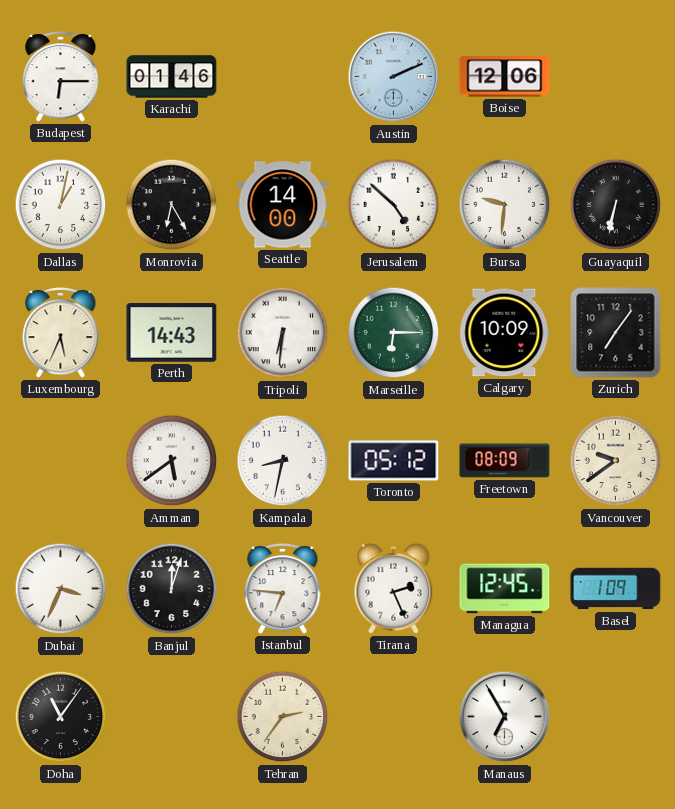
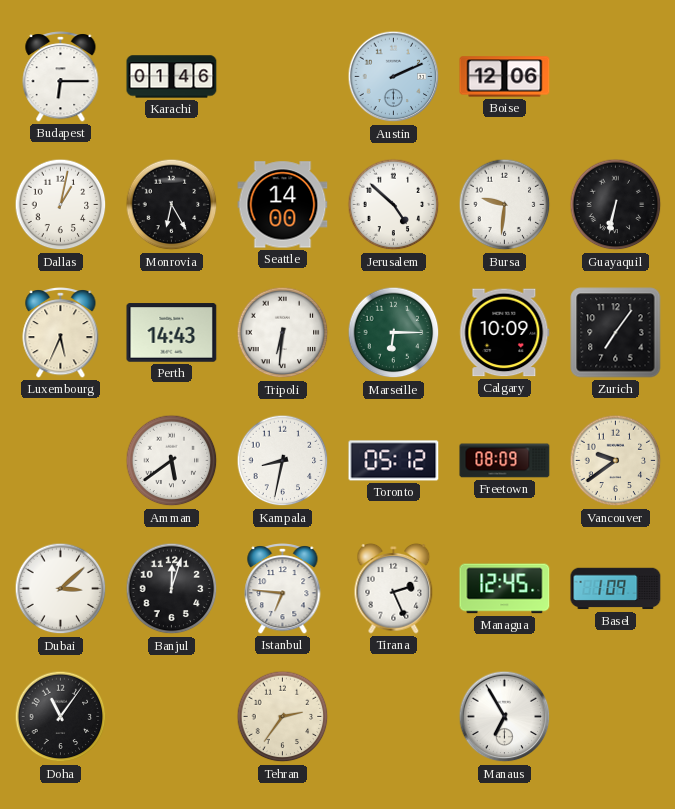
Dubai: 3:34 -> 3:08 (61, 589)
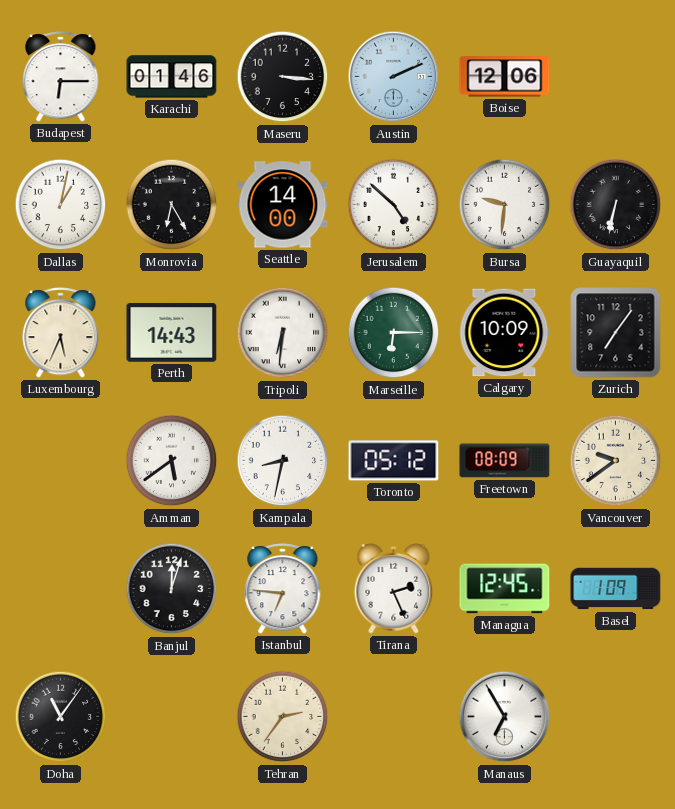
Maseru: none -> 3:16 (283, 77)
Dubai: 3:08 -> none (61, 589)
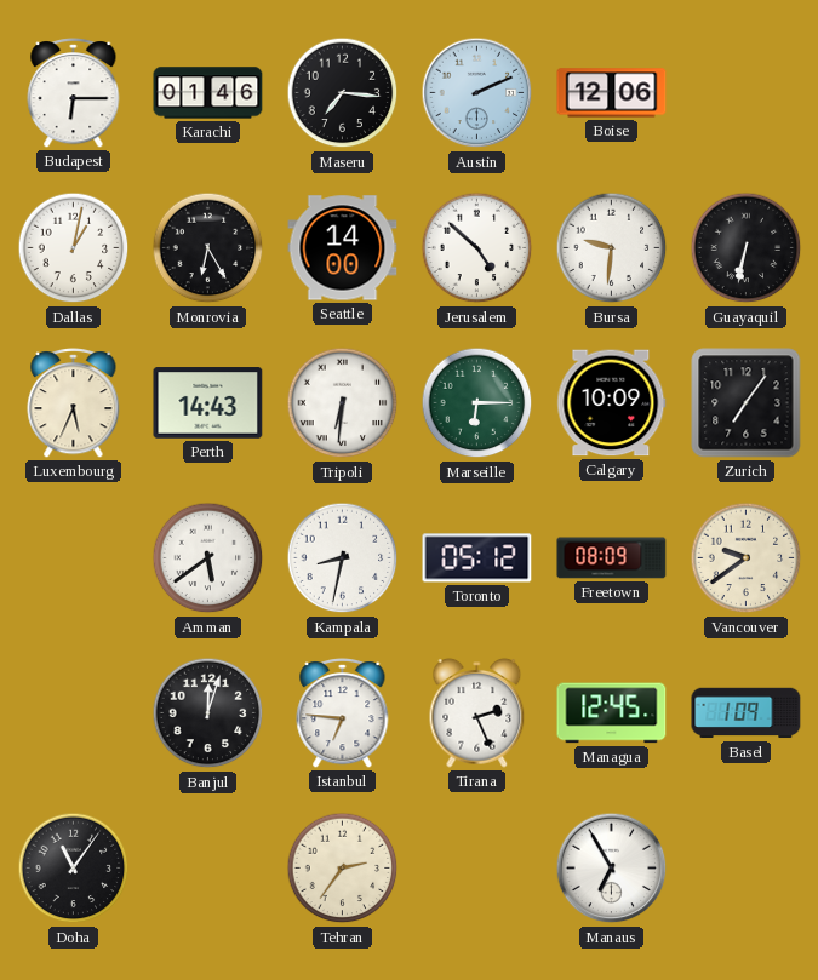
Maseru: 3:16 -> 7:16 (343, 93)
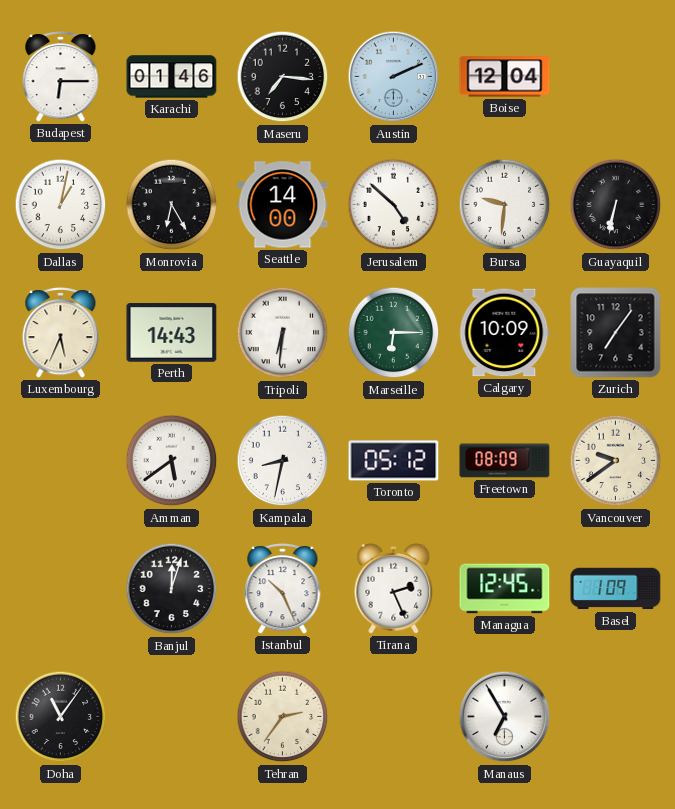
Boise: 12:06 -> 12:04 (505, 77)
Istanbul: 6:46 -> 10:26 (283, 589)
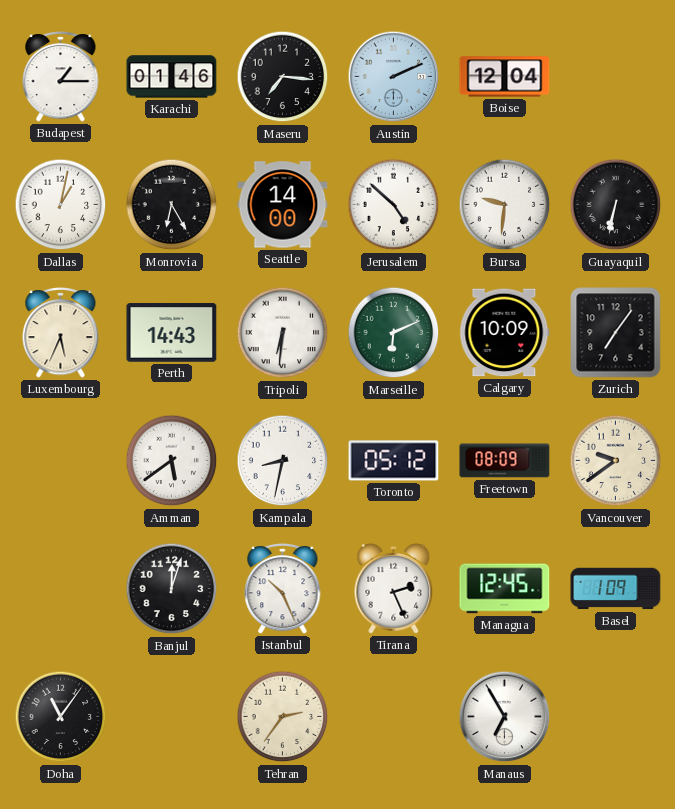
Budapest: 6:15 -> 1:15 (61, 77)
Marseille: 6:15 -> 6:11 (394, 333)
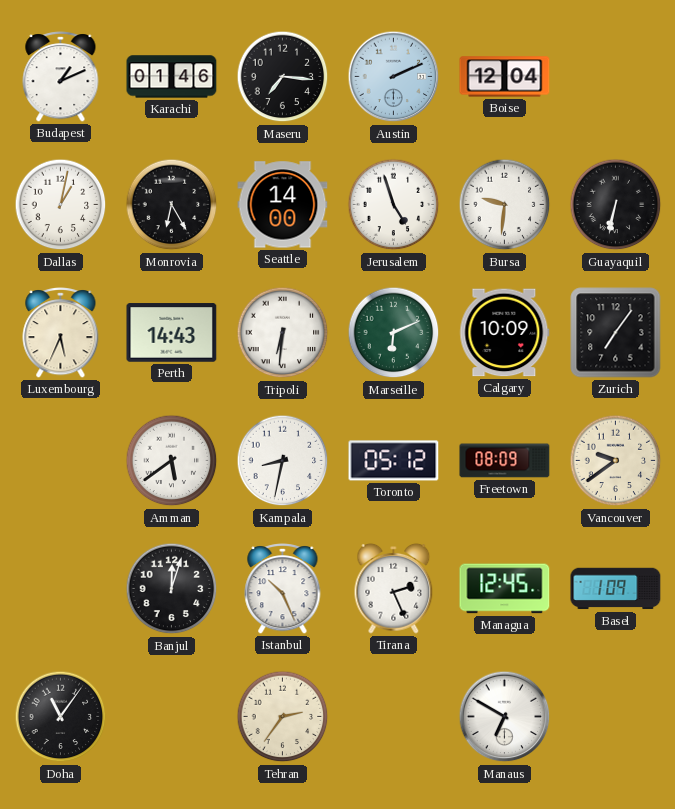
Budapest: 1:15 -> 1:11 (61, 77)
Jerusalem: 4:52 -> 4:57 (394, 205)
Manaus: 6:55 -> 6:50 (505, 717)
